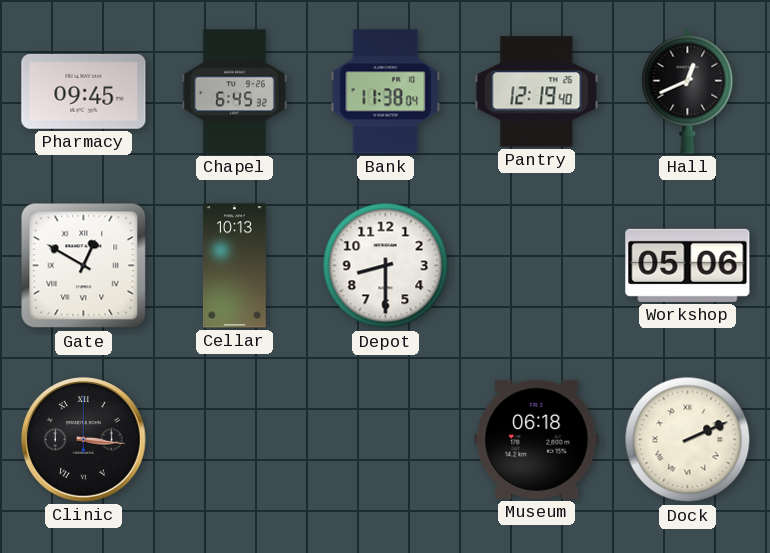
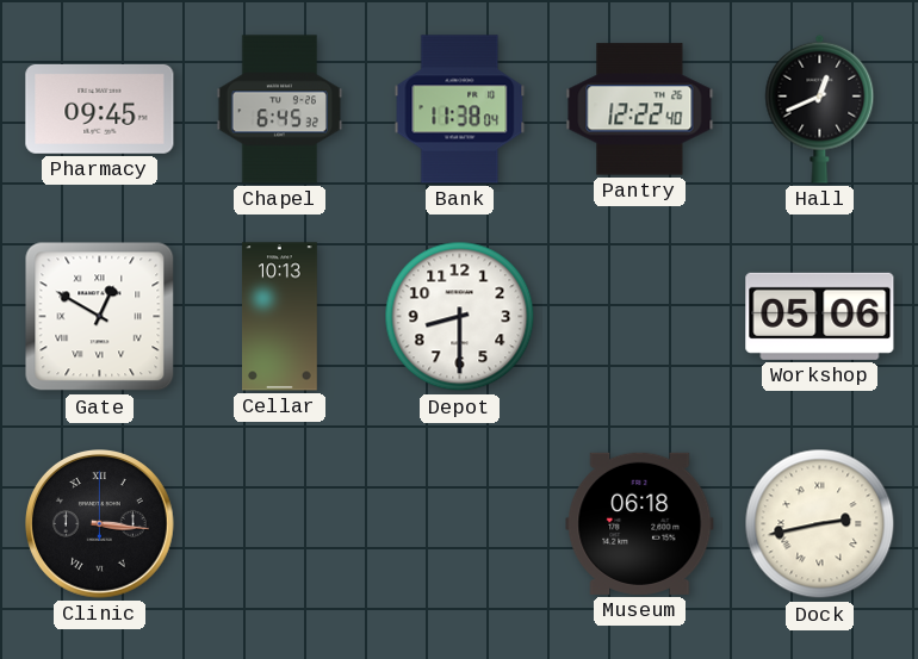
Pantry: 12:19 -> 12:22 (640, 110)
Dock: 2:11 -> 2:43 (820, 524)
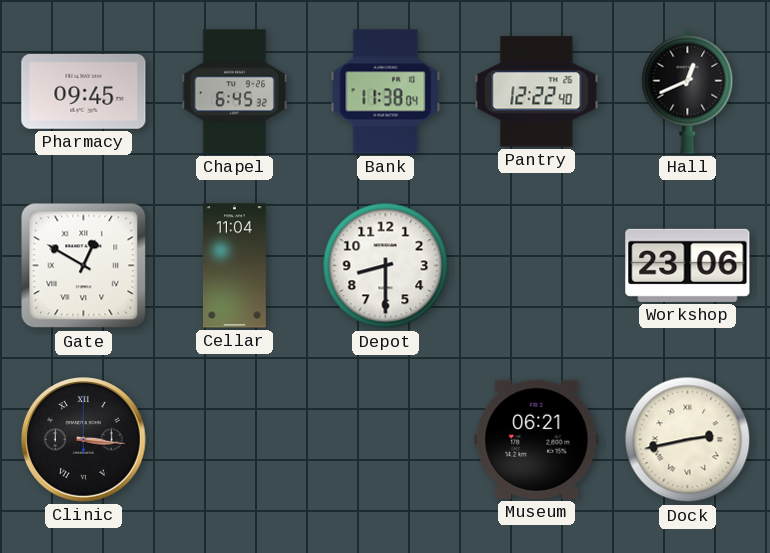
Cellar: 10:13 -> 11:04 (235, 266)
Workshop: 05:06 -> 23:06 (688, 265)
Museum: 06:18 -> 06:21 (537, 439)
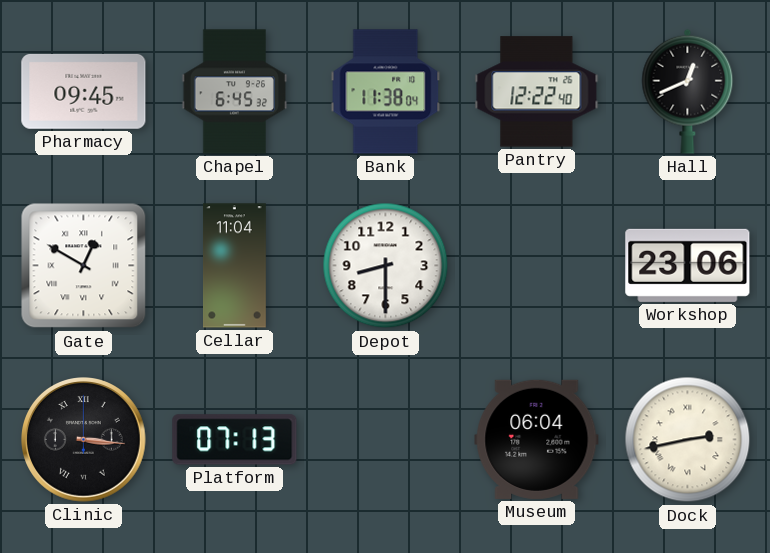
Platform: none -> 07:13 (235, 440)
Museum: 06:21 -> 06:04 (537, 439)
